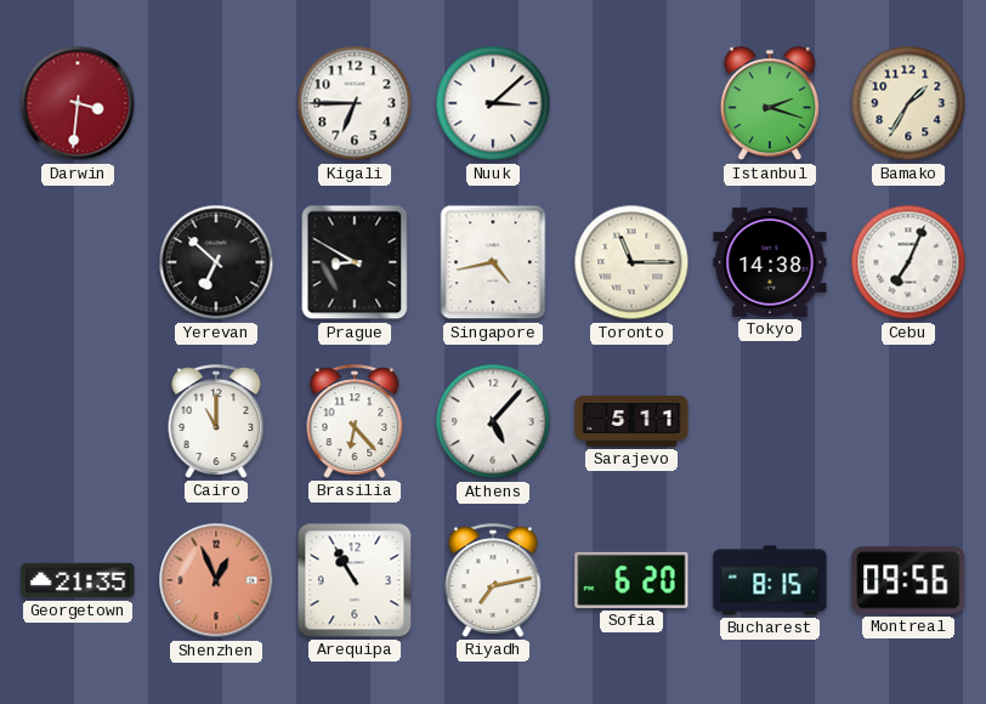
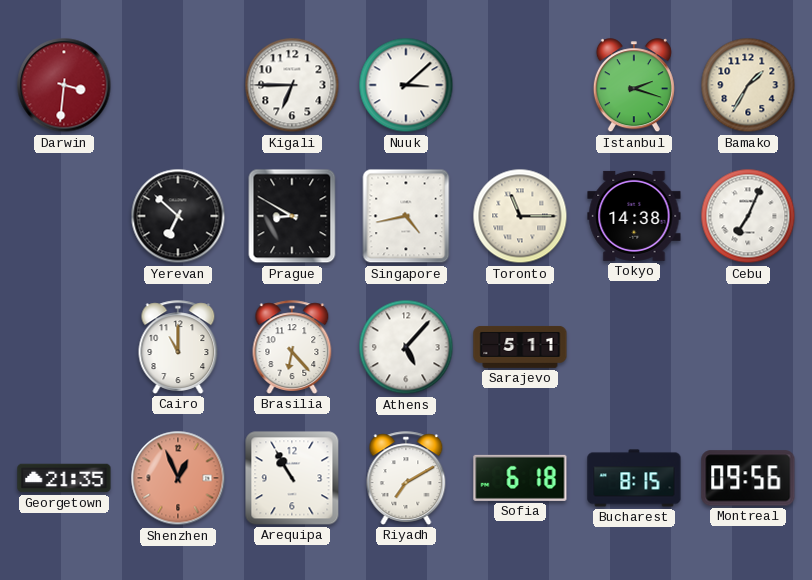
Riyadh: 7:13 -> 7:10 (406, 478)
Sofia: 6:20 -> 6:18 (520, 478)
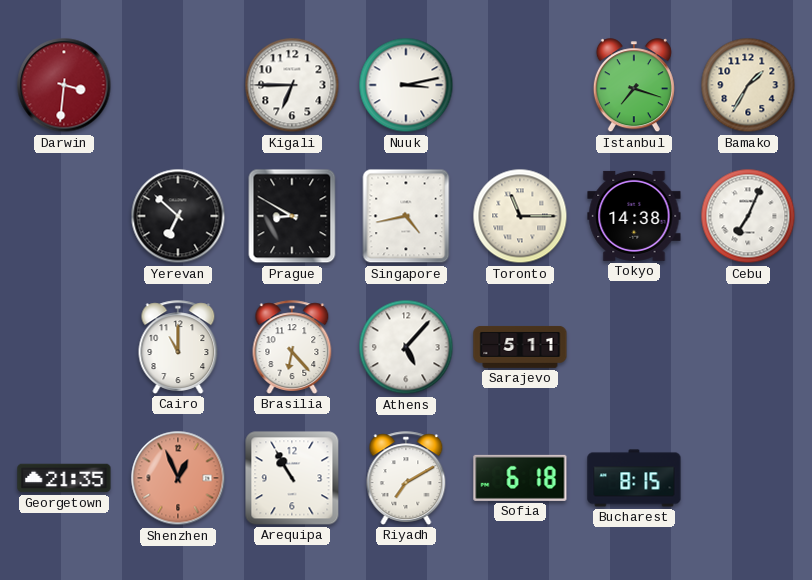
Nuuk: 3:08 -> 3:13 (406, 85)
Istanbul: 2:18 -> 7:18 (634, 86)
Montreal: 09:56 -> none (748, 478)
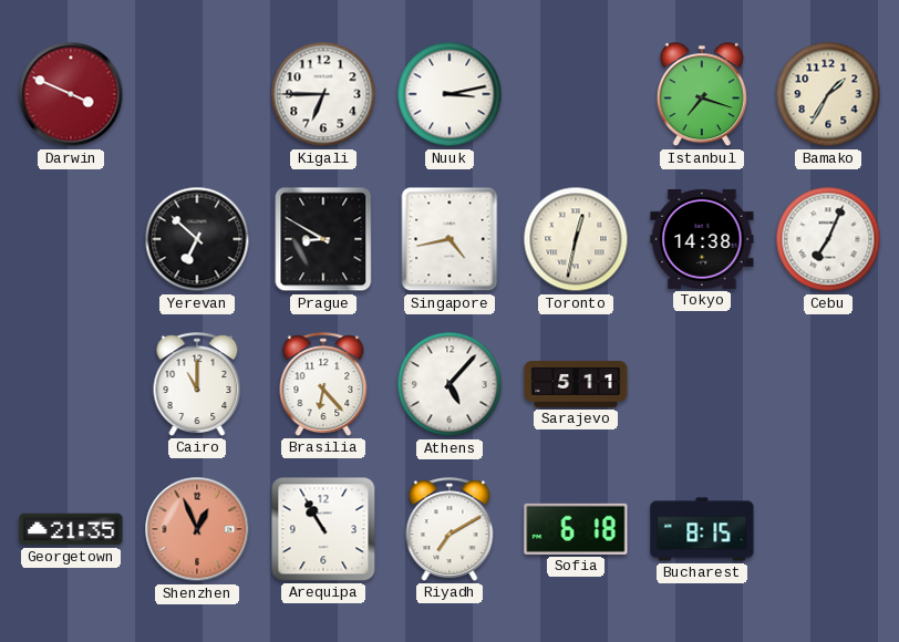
Darwin: 3:31 -> 3:49 (71, 94)
Toronto: 11:15 -> 12:32 (576, 239)
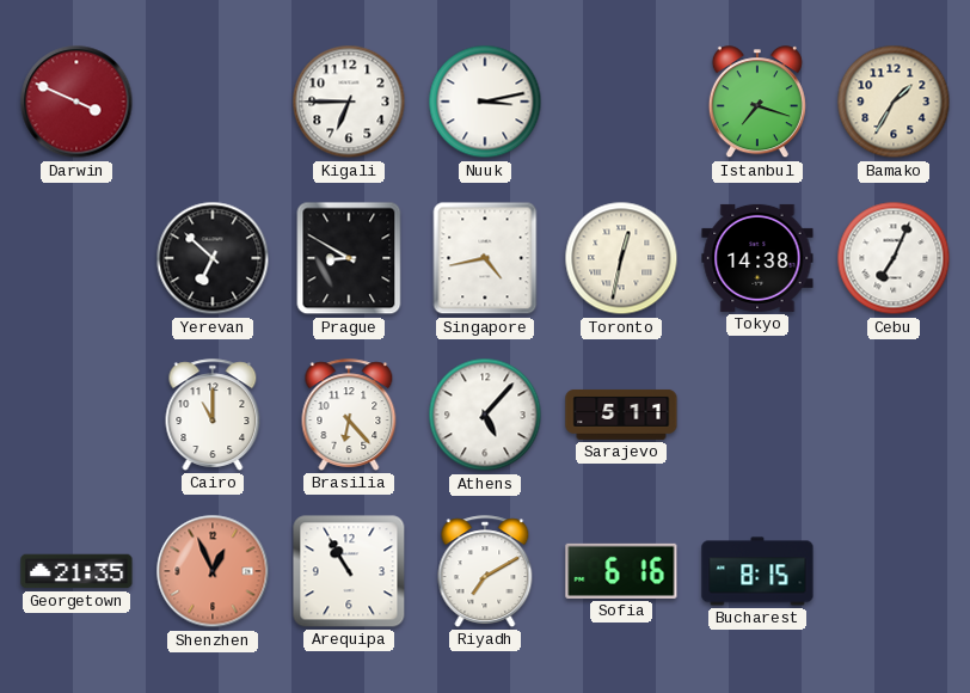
Sofia: 6:18 -> 6:16 (621, 571)
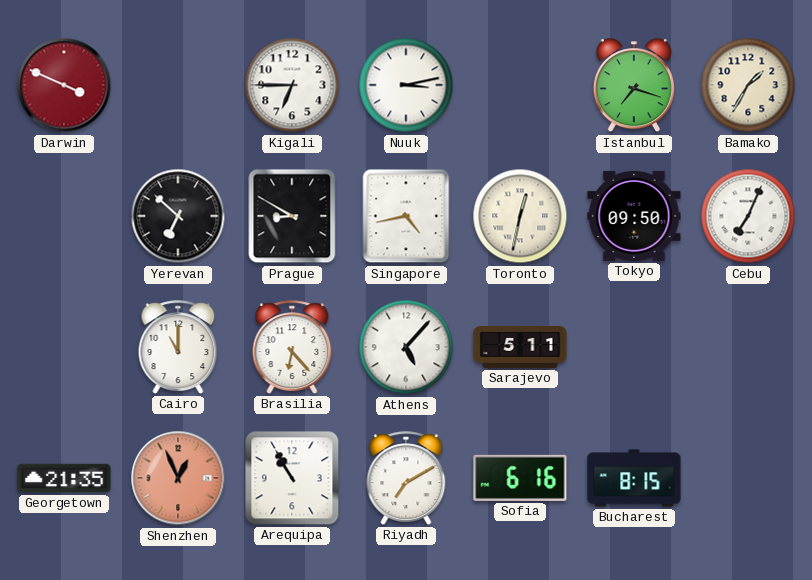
Tokyo: 14:38 -> 09:50 (634, 216)
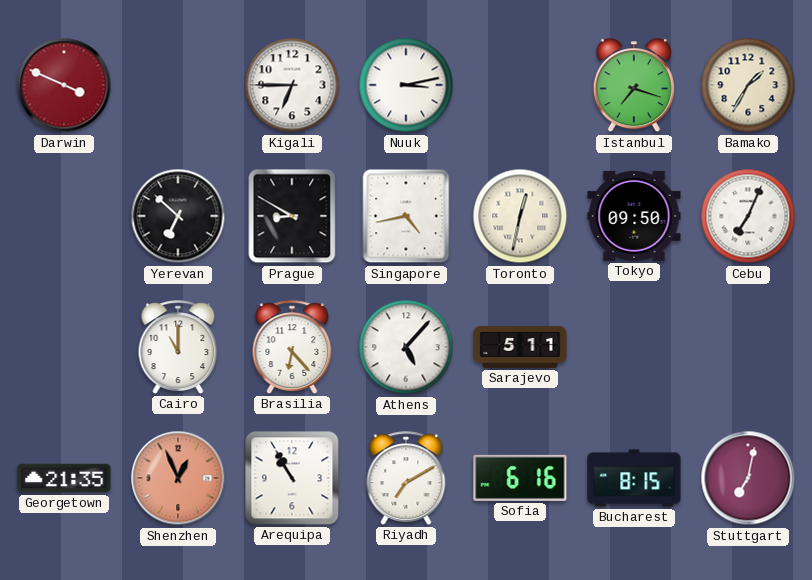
Stuttgart: none -> 7:02 (748, 478)
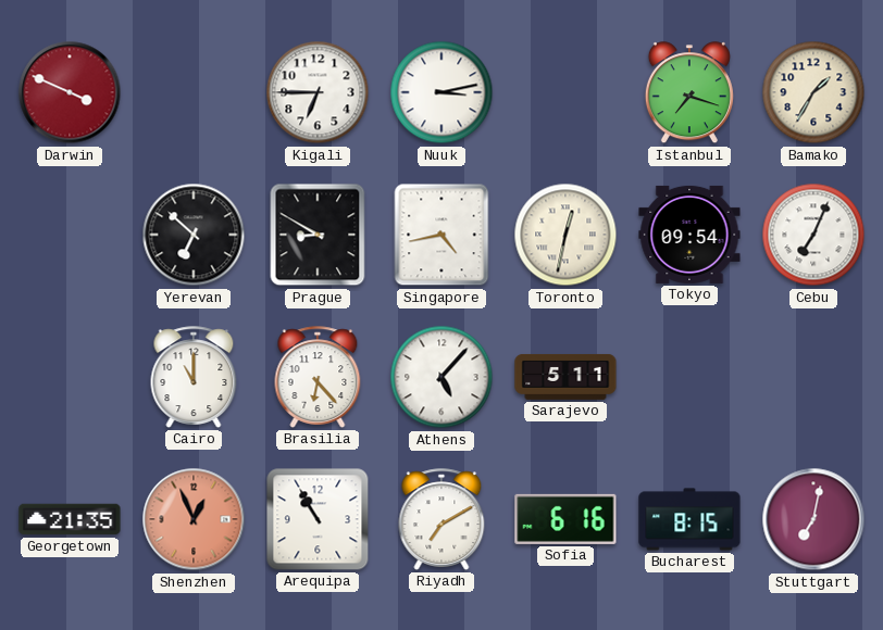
Tokyo: 09:50 -> 09:54 (689, 235)
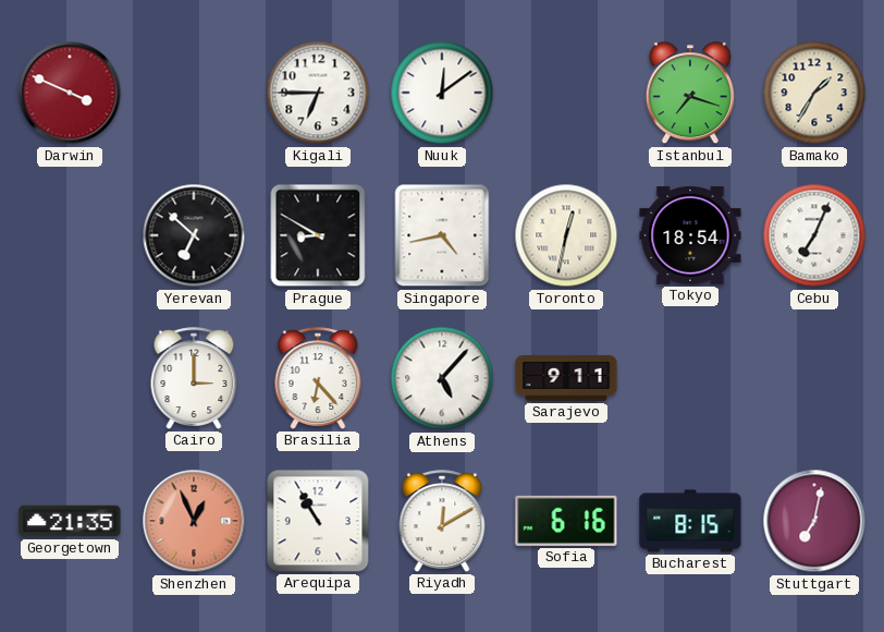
Nuuk: 3:13 -> 12:09 (442, 93)
Tokyo: 09:54 -> 18:54 (690, 235)
Cairo: 11:00 -> 3:00 (194, 378)
Sarajevo: 5:11 -> 9:11 (566, 378)
Riyadh: 7:10 -> 12:10 (442, 521)
